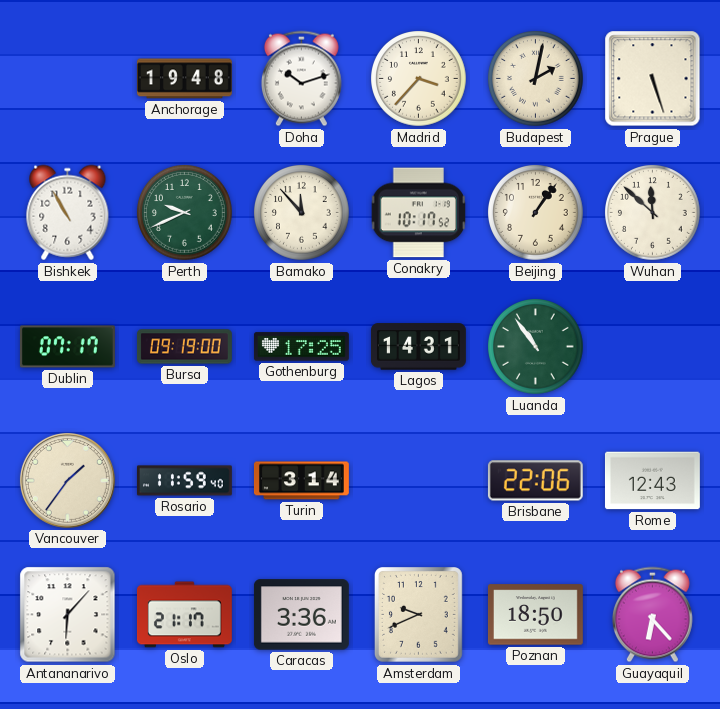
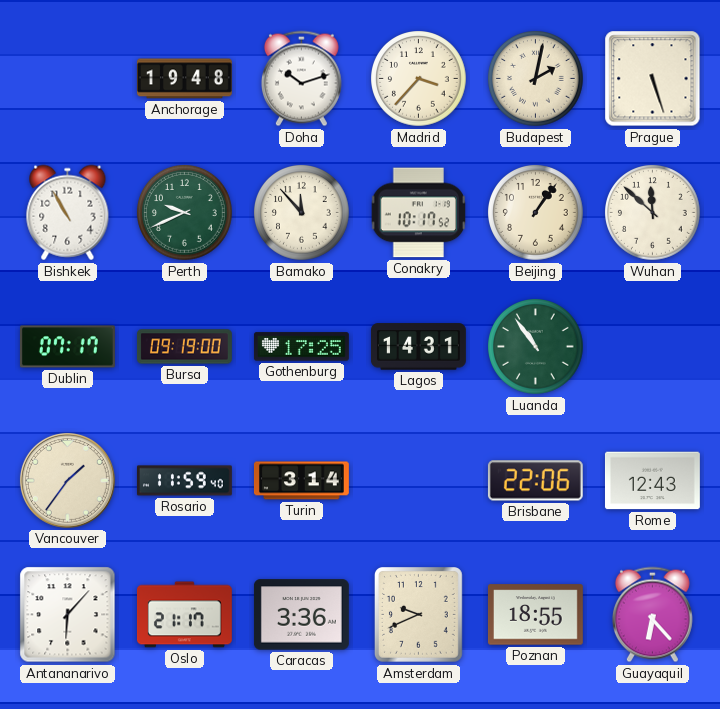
Poznan: 18:50 -> 18:55 (535, 615)
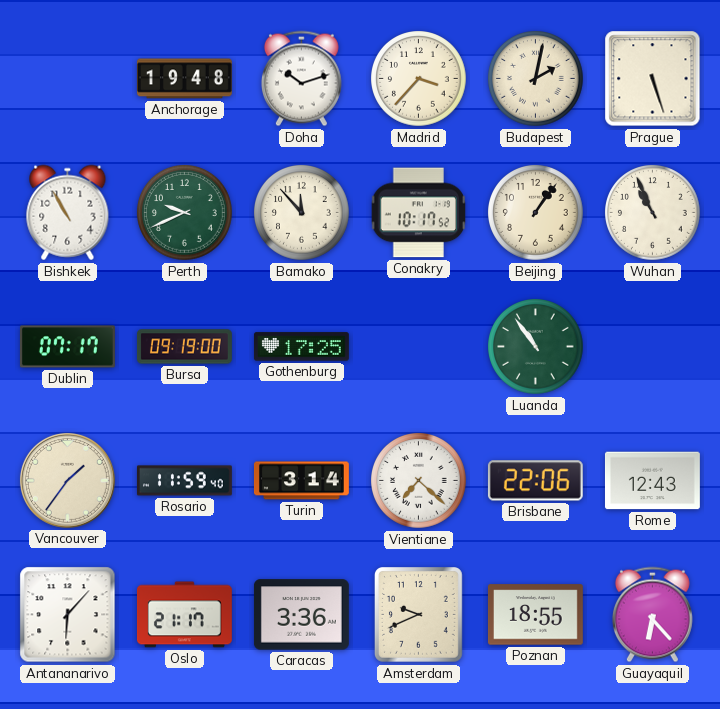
Wuhan: 11:52 -> 10:56 (653, 213)
Lagos: 14:31 -> none (418, 347)
Vientiane: none -> 7:22 (419, 481)
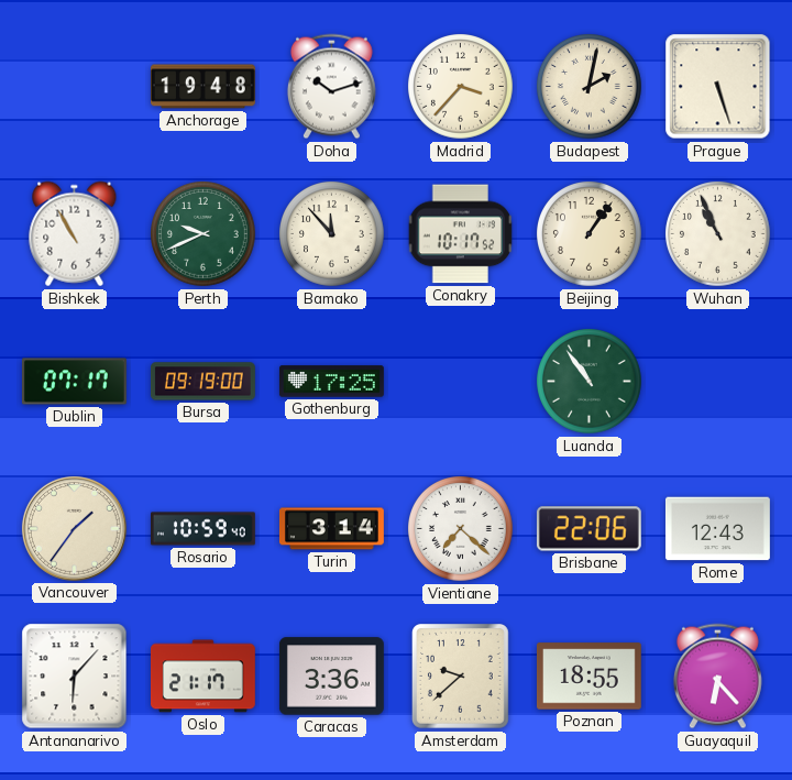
Rosario: 11:59 -> 10:59 (204, 529)
Amsterdam: 9:41 -> 9:38 (460, 677)
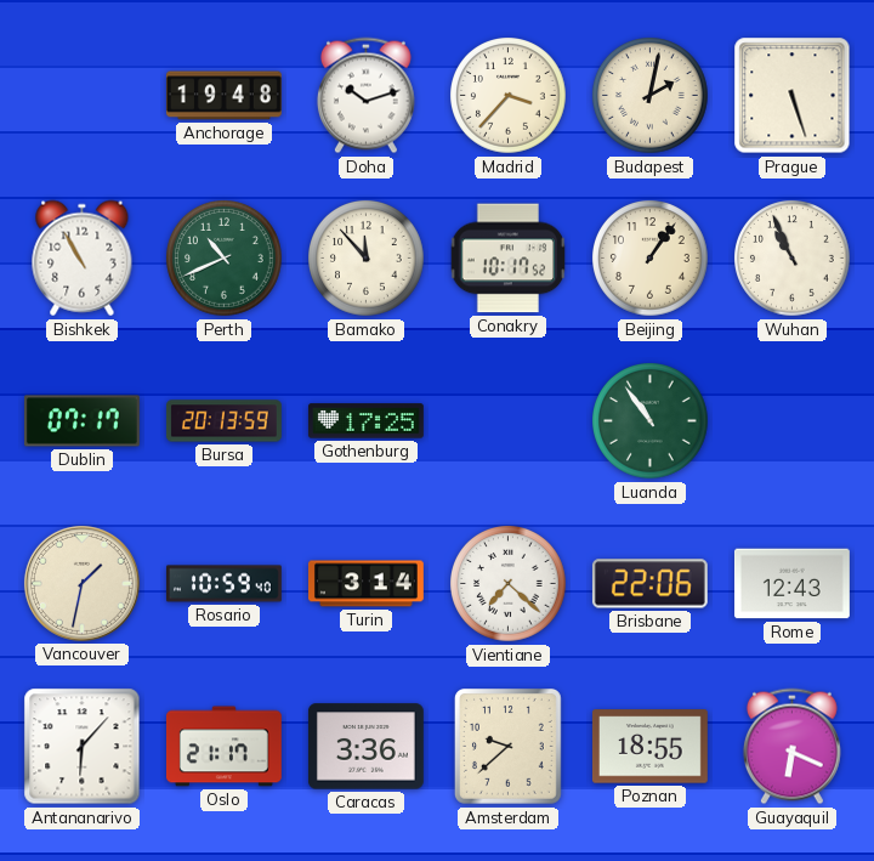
Perth: 9:41 -> 10:41 (225, 259)
Bursa: 09:19 -> 20:13 (223, 421)
Vancouver: 1:36 -> 1:32 (81, 583)
Guayaquil: 6:23 -> 6:19 (791, 747)
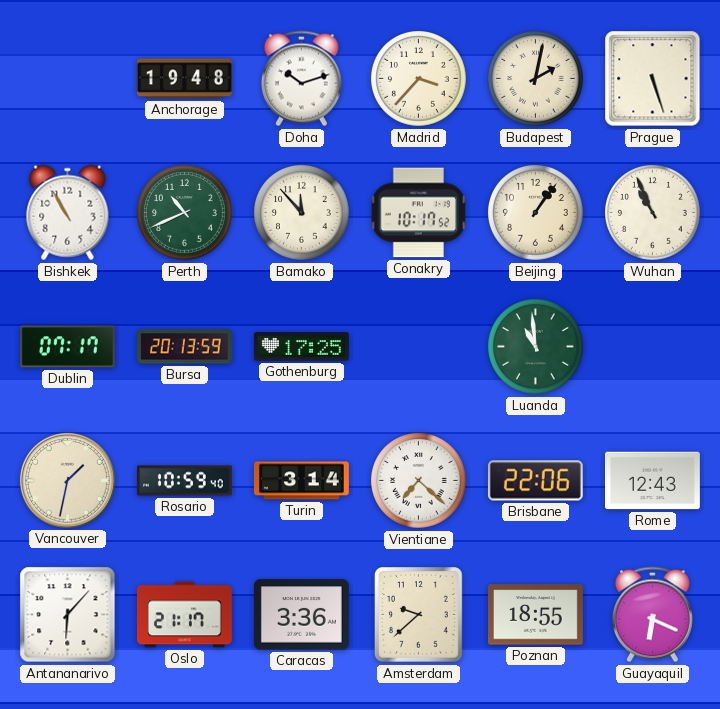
Luanda: 10:54 -> 10:59 (536, 347)
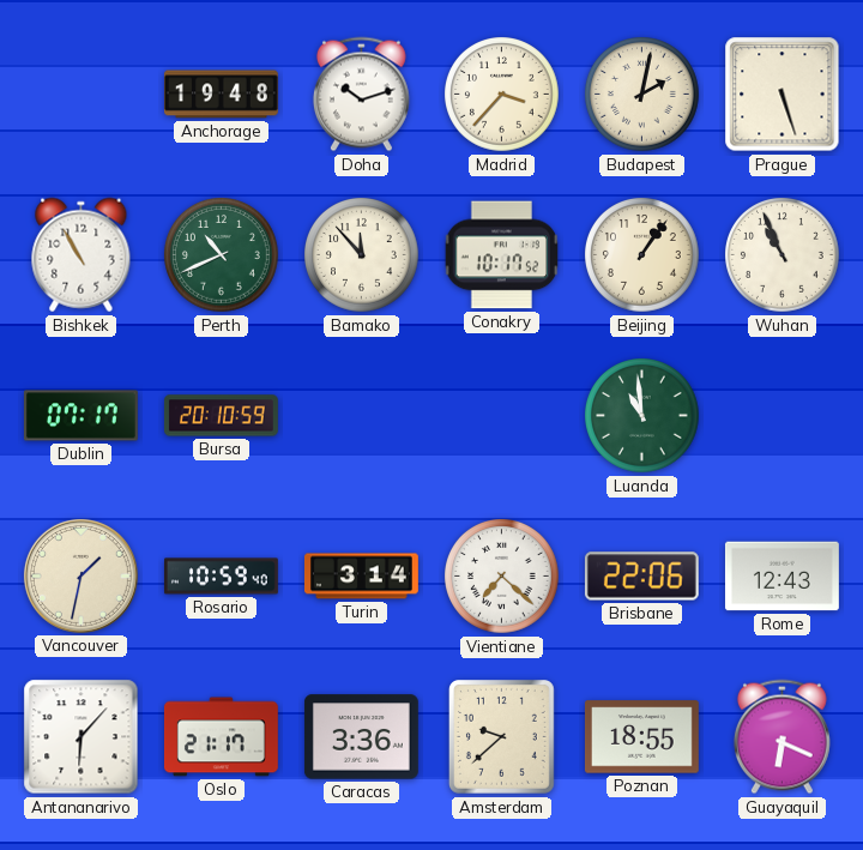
Bursa: 20:13 -> 20:10 (221, 416)
Gothenburg: 17:25 -> none (301, 347)
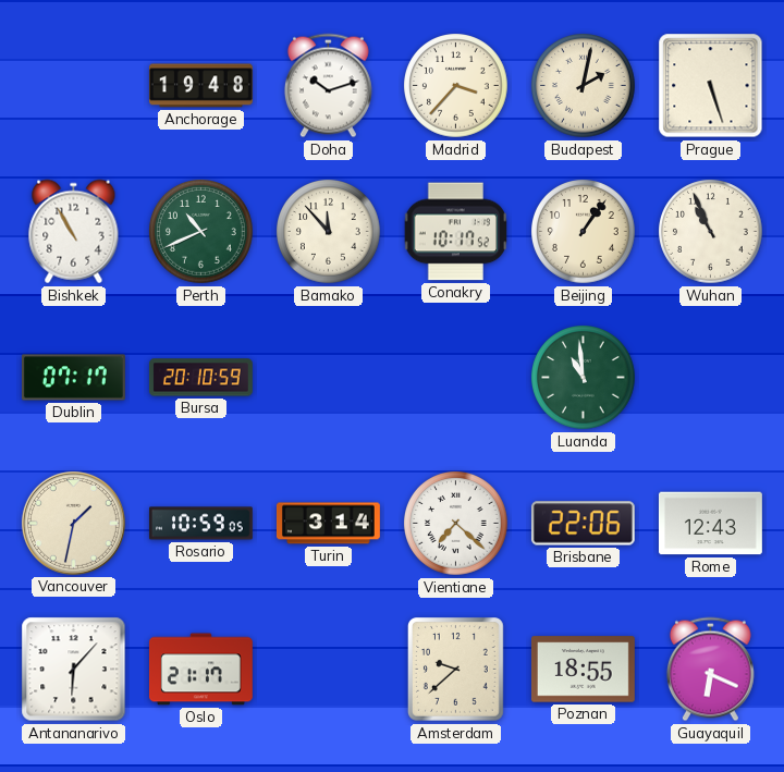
Rosario: 10:59:40 -> 10:59:05 (201, 524)
Caracas: 3:36 -> none (361, 737)
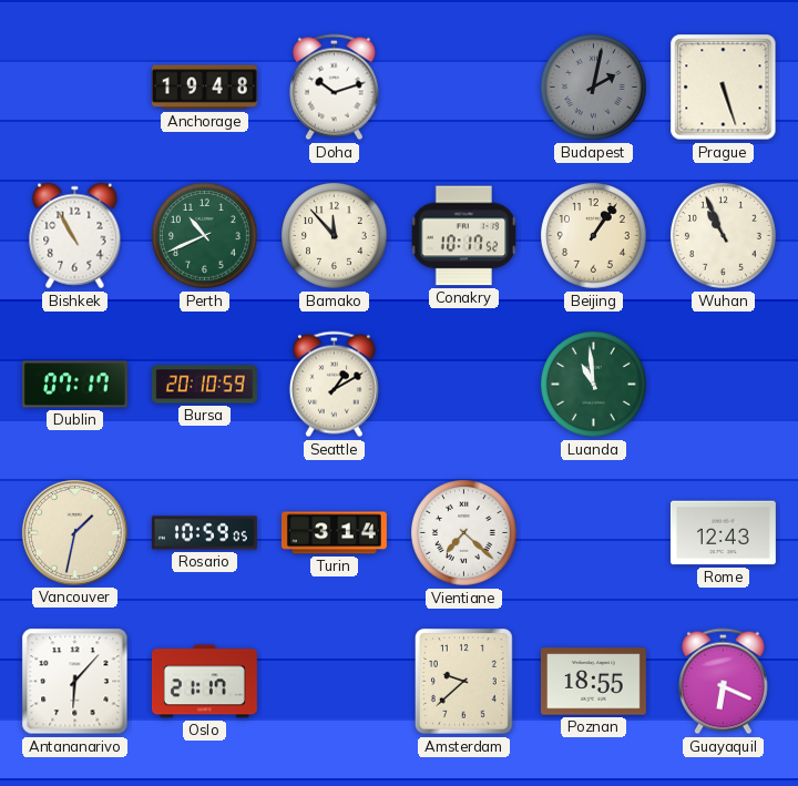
Madrid: 3:37 -> none (456, 86)
Budapest dial: cream -> grey (594, 88)
Seattle: none -> 1:10 (334, 385)
Brisbane: 22:06 -> none (583, 524)
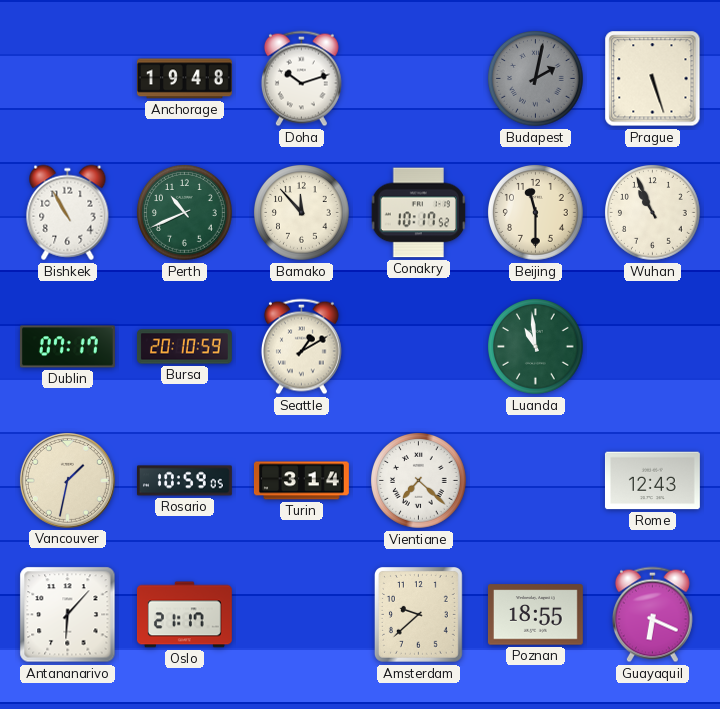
Beijing: 1:06 -> 11:30 (536, 213)
